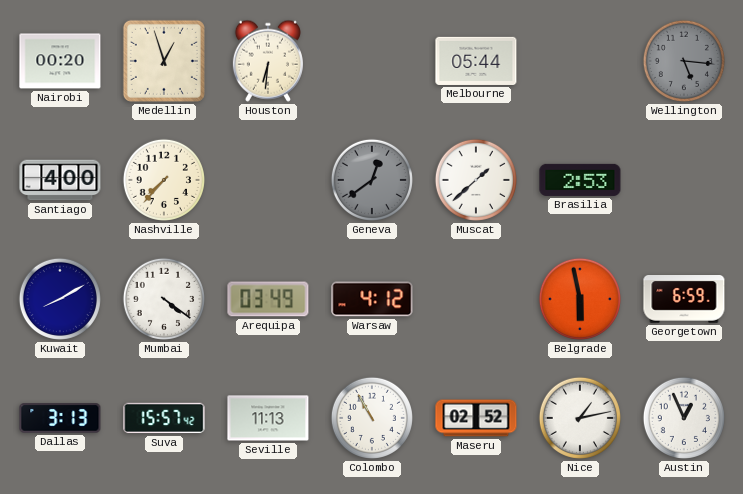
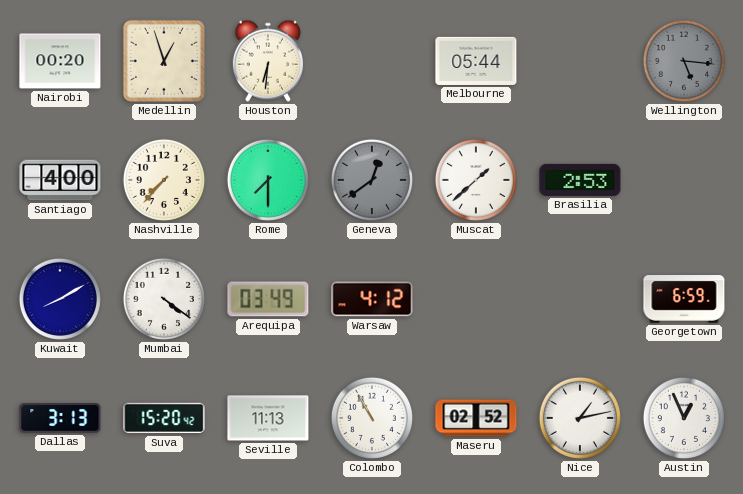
Rome: none -> 7:30 (268, 180)
Belgrade: 5:58 -> none (580, 299)
Suva: 15:57 -> 15:20 (164, 418)
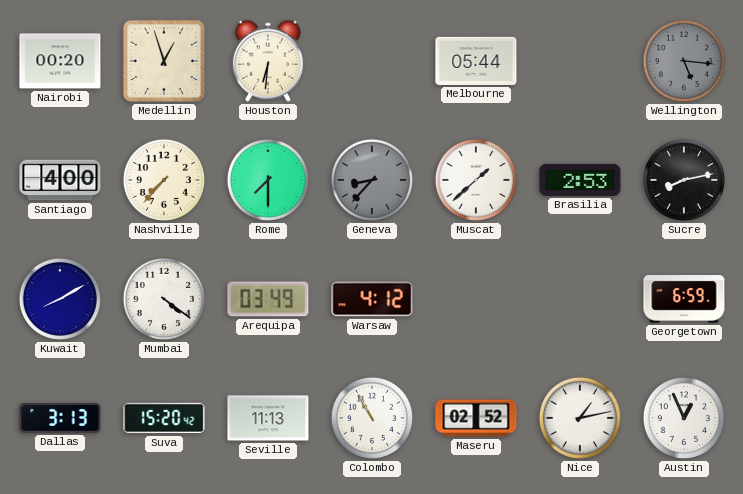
Geneva: 12:39 -> 8:37 (372, 180)
Sucre: none -> 8:13 (684, 180)
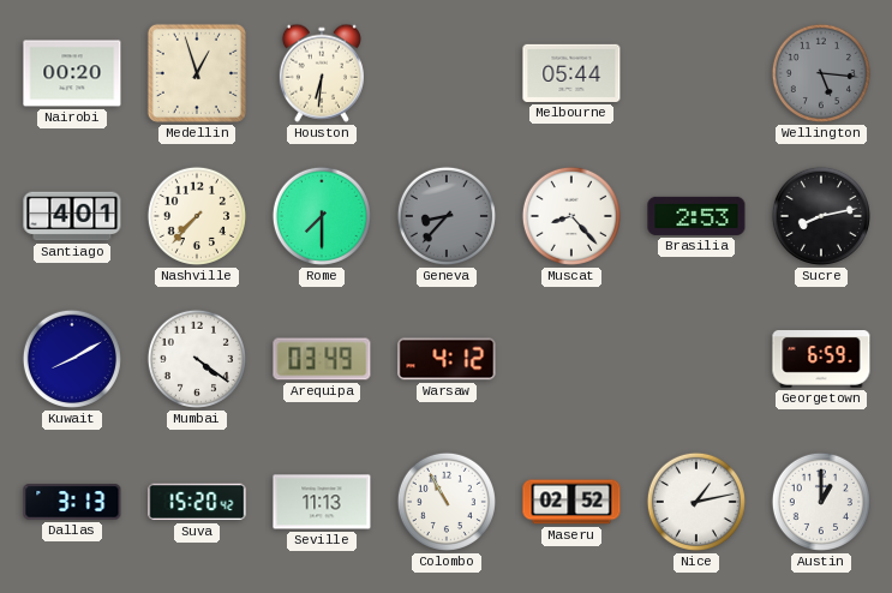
Santiago: 4:00 -> 4:01 (72, 216)
Muscat: 1:38 -> 8:23 (571, 216)
Austin: 12:56 -> 1:00 (821, 502)
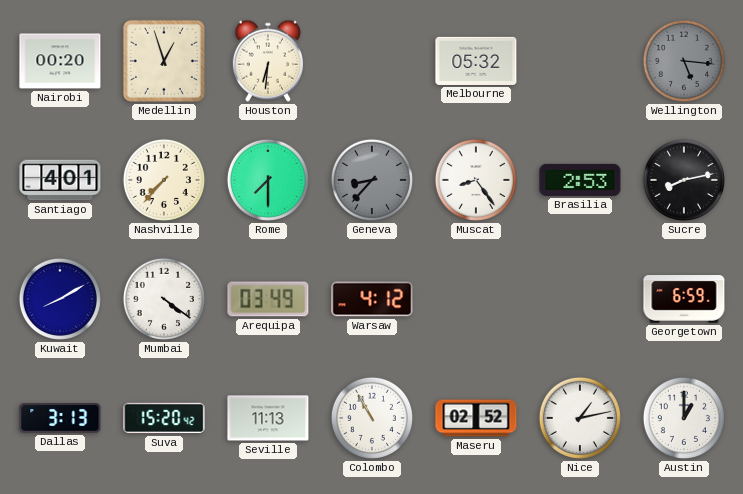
Melbourne: 05:44 -> 05:32 (476, 61)
Muscat: 8:23 -> 8:24 (476, 180)
